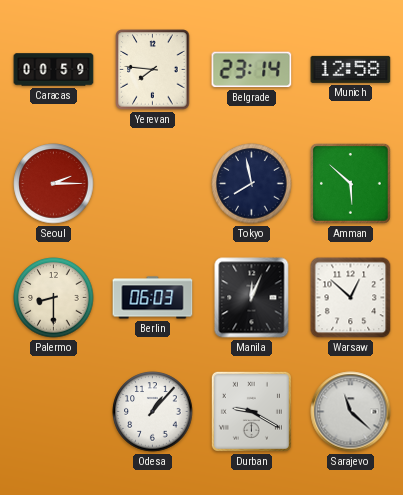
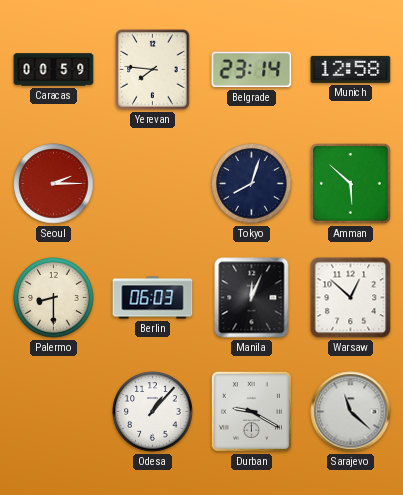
Tokyo: 7:58 -> 8:03 (252, 184)
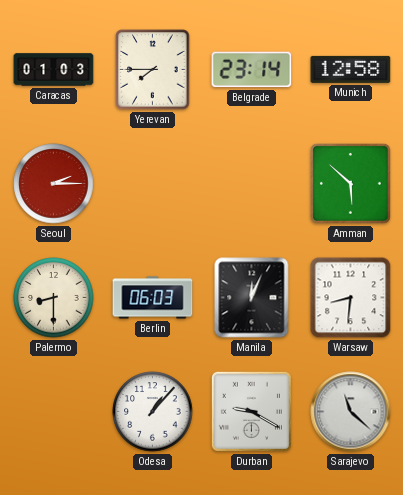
Caracas: 00:59 -> 01:03 (54, 70)
Yerevan: 7:46 -> 7:45 (153, 70)
Tokyo: 8:03 -> none (252, 184)
Warsaw: 12:52 -> 8:31 (351, 298)
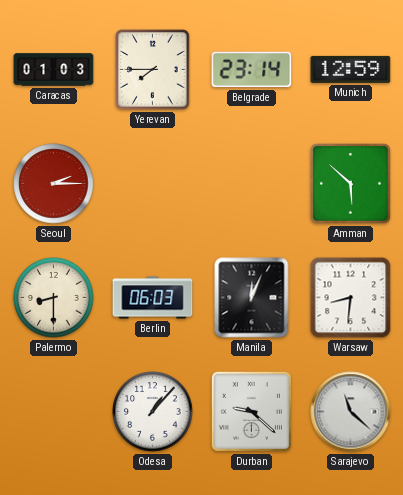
Munich: 12:58 -> 12:59 (351, 69)
Durban: 9:20 -> 9:22 (251, 411)
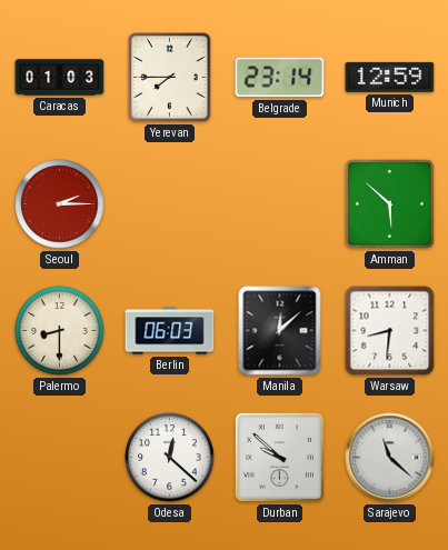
Manila: 12:04 -> 12:08 (280, 331)
Odesa: 1:07 -> 12:22 (170, 458)
Durban: 9:22 -> 9:52 (279, 457)
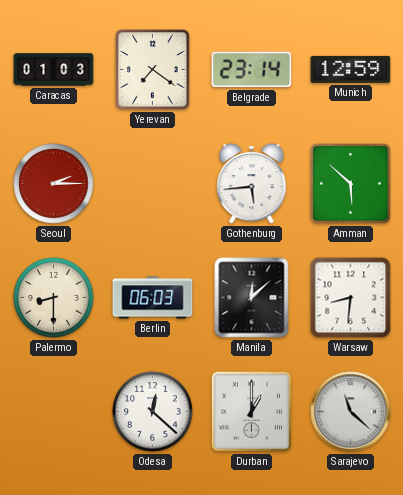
Yerevan: 7:45 -> 7:21 (153, 70)
Gothenburg: none -> 5:44 (252, 184)
Durban: 9:52 -> 1:00 (251, 411)
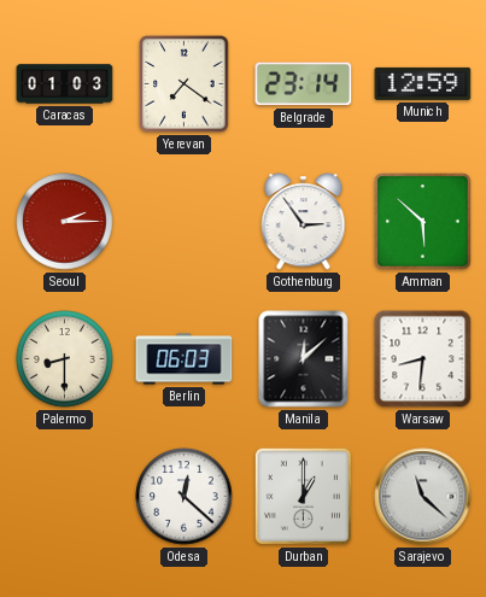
Gothenburg: 5:44 -> 2:54 (304, 222)
